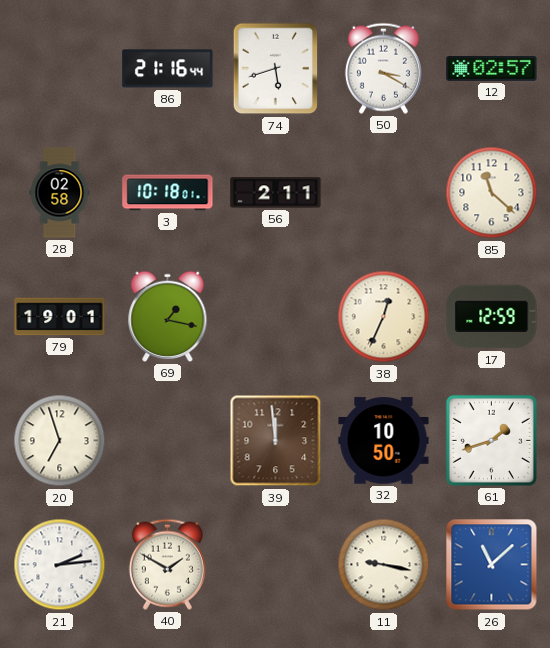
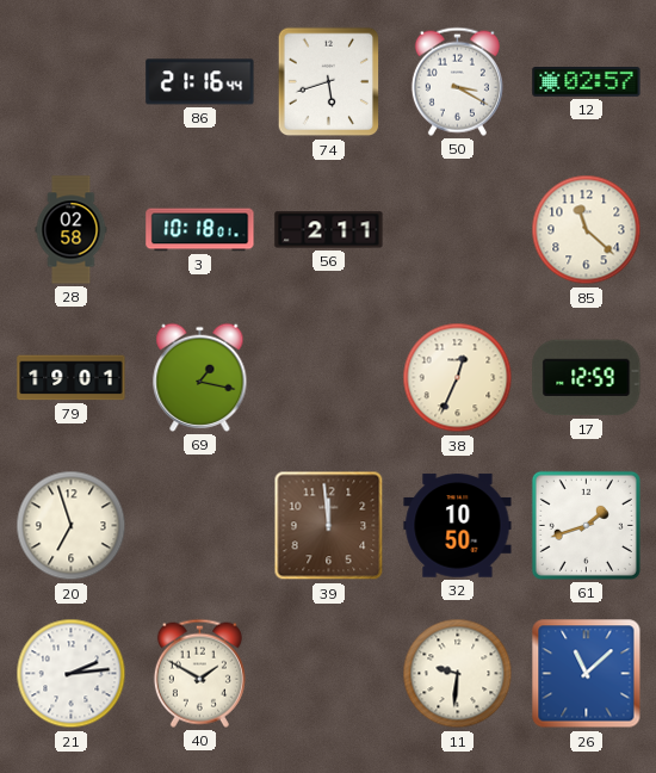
11: 9:17 -> 9:31 (458, 674)
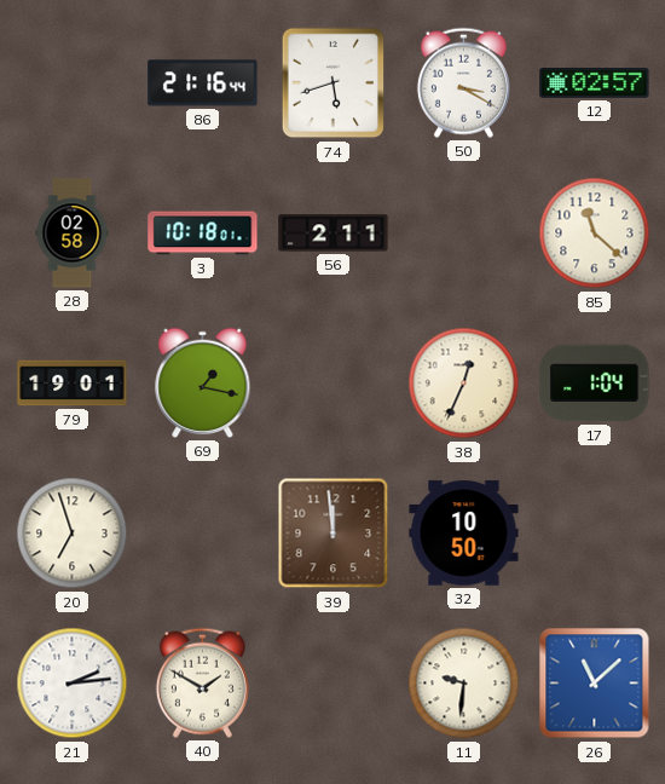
17: 12:59 -> 1:04 (595, 384)
61: 1:42 -> none (586, 525)
